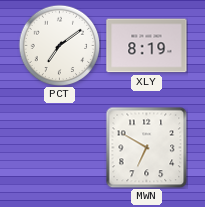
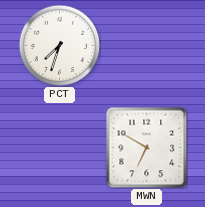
PCT: 7:09 -> 7:33 (59, 45)
XLY: 8:19 -> none (147, 46)
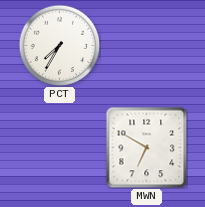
PCT: 7:33 -> 7:35 (59, 45)
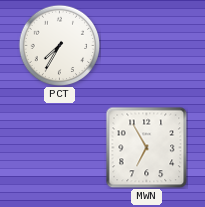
MWN: 6:50 -> 6:55 (146, 147)
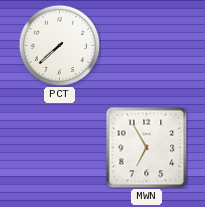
PCT: 7:35 -> 7:38 (59, 45)
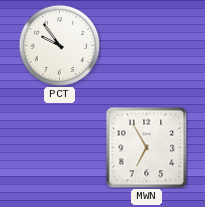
PCT: 7:38 -> 9:54 (59, 45)
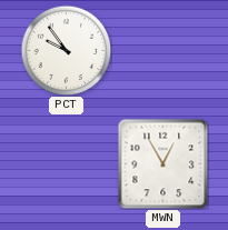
MWN: 6:55 -> 12:55 (162, 163)
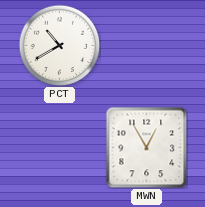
PCT: 9:54 -> 10:40 (59, 45)
